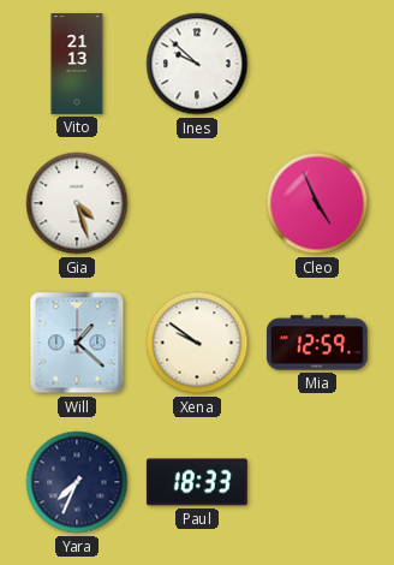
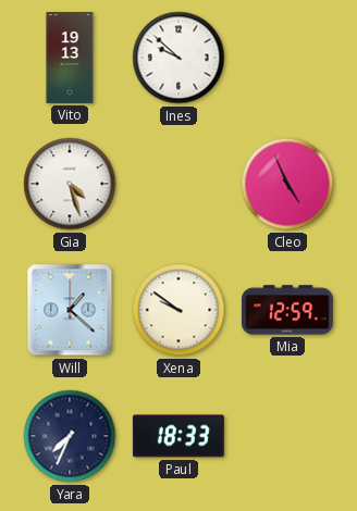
Vito: 21:13 -> 19:13 (70, 59)
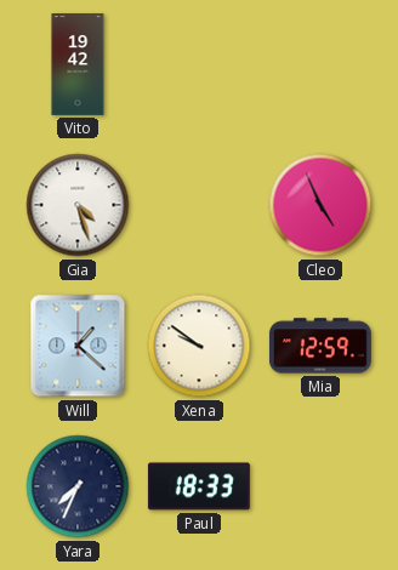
Vito: 19:13 -> 19:42 (78, 65)
Ines: 9:52 -> none (178, 58)
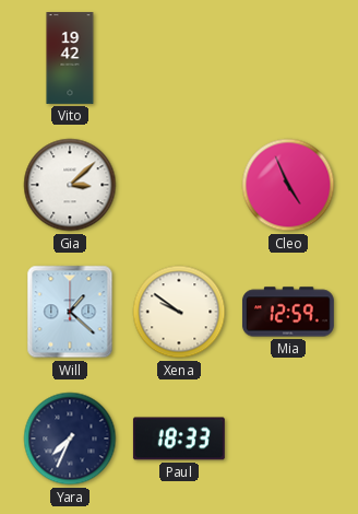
Gia: 4:27 -> 3:08 (70, 185)
